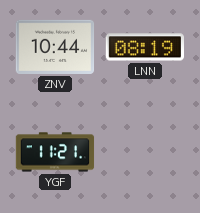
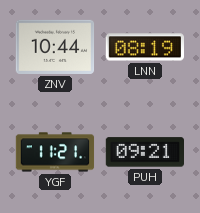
PUH: none -> 09:21 (145, 152)
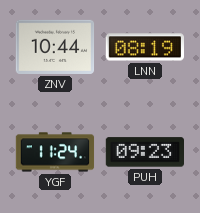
YGF: 11:21 -> 11:24 (55, 152)
PUH: 09:21 -> 09:23 (145, 152)
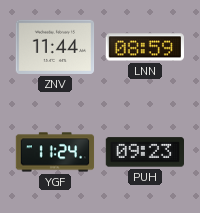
ZNV: 10:44 -> 11:44 (55, 47)
LNN: 08:19 -> 08:59 (144, 47)
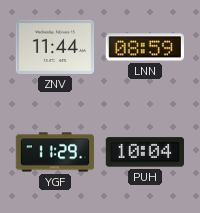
YGF: 11:24 -> 11:29 (55, 152)
PUH: 09:23 -> 10:04 (145, 152)
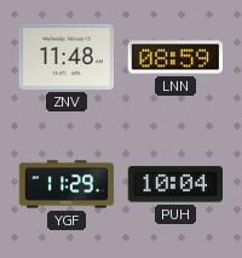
ZNV: 11:44 -> 11:48 (67, 57)
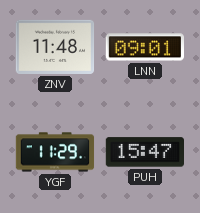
LNN: 08:59 -> 09:01 (144, 47)
PUH: 10:04 -> 15:47 (145, 152)
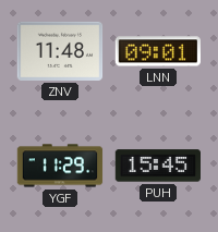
PUH: 15:47 -> 15:45 (158, 166)
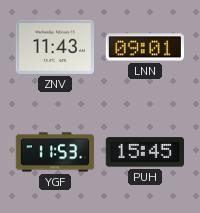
ZNV: 11:48 -> 11:43 (55, 47)
YGF: 11:29 -> 11:53 (55, 152)
